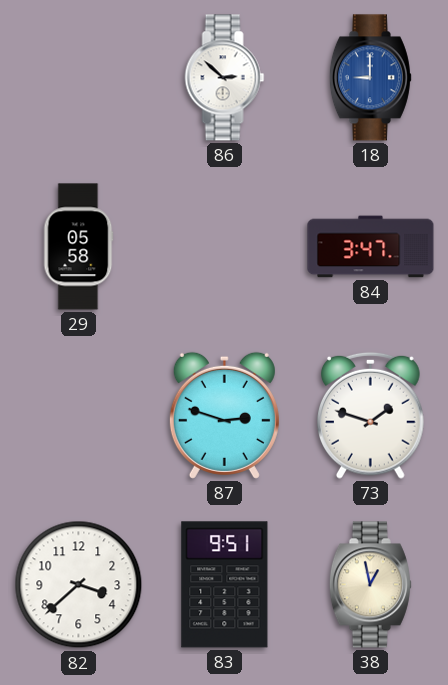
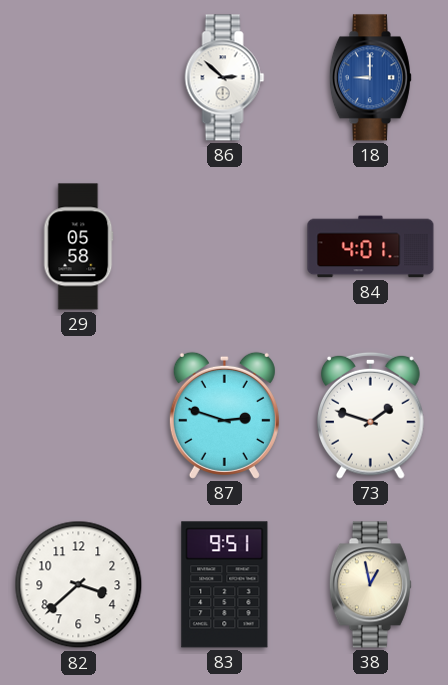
84: 3:47 -> 4:01 (371, 247)
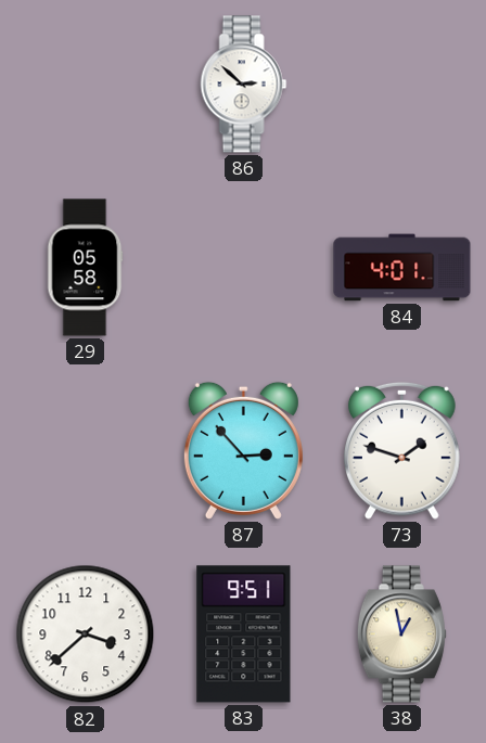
18: 9:00 -> none (370, 78)
87: 2:48 -> 2:53 (243, 450)
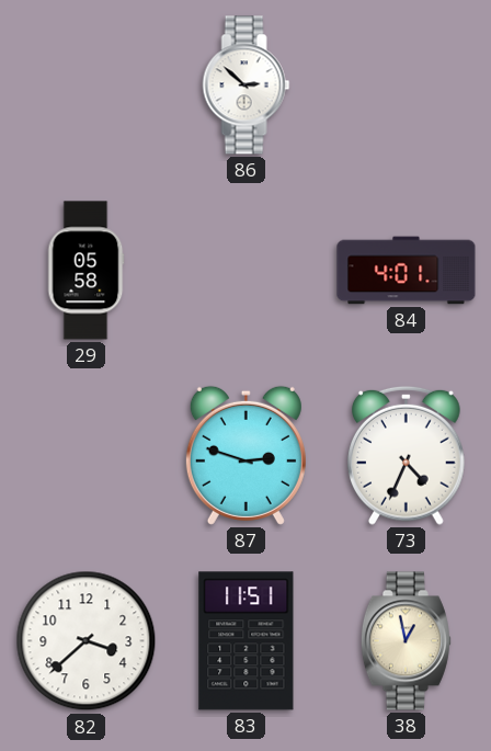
87: 2:53 -> 2:48 (245, 455)
73: 1:48 -> 4:34 (407, 455)
83: 9:51 -> 11:51 (247, 641)
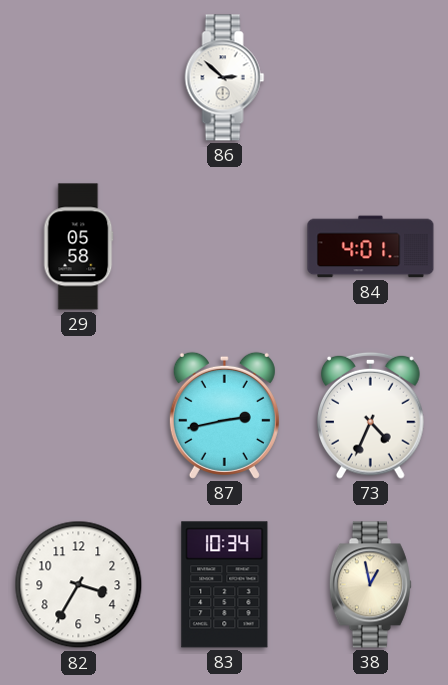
87: 2:48 -> 2:43 (224, 415)
82: 3:38 -> 3:35 (79, 585)
83: 11:51 -> 10:34 (225, 585)
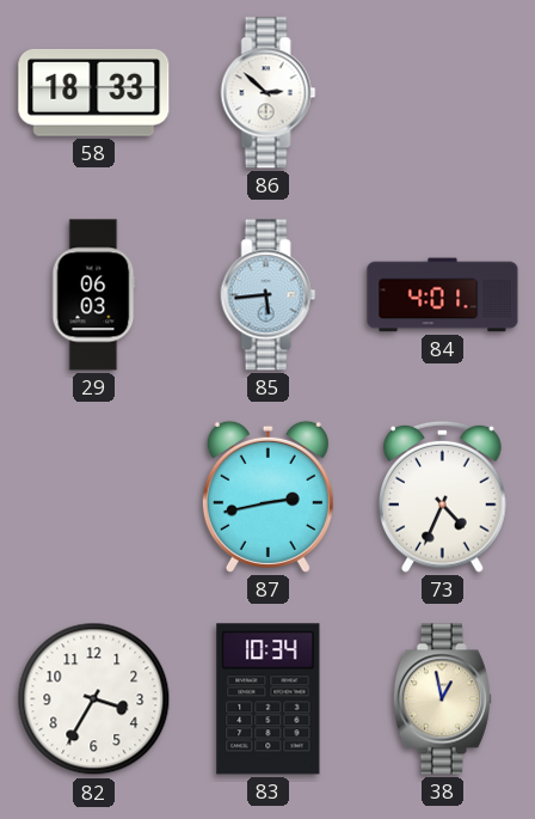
58: none -> 18:33 (94, 92)
29: 05:58 -> 06:03 (93, 295)
85: none -> 5:44 (269, 295)
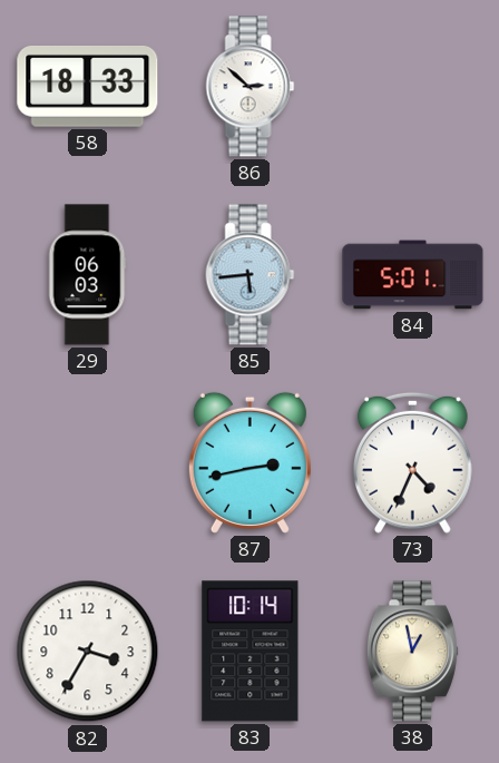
84: 4:01 -> 5:01 (413, 275)
83: 10:34 -> 10:14 (251, 652)
